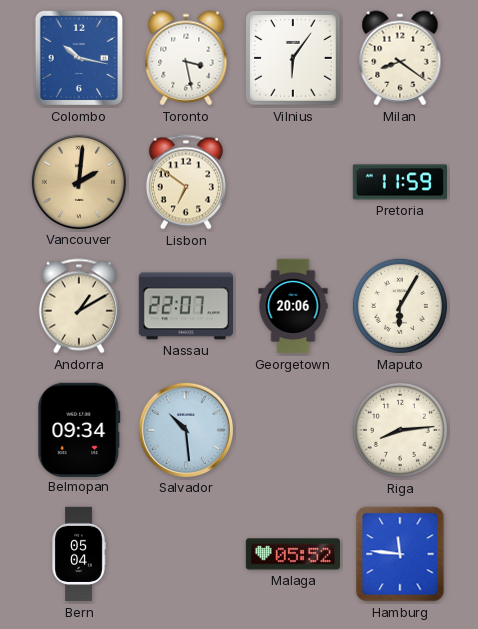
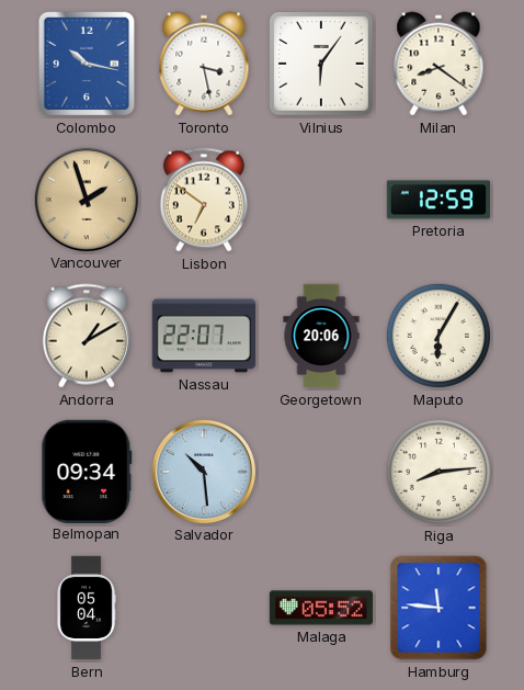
Vancouver: 2:01 -> 1:57 (86, 199)
Pretoria: 11:59 -> 12:59 (437, 200)
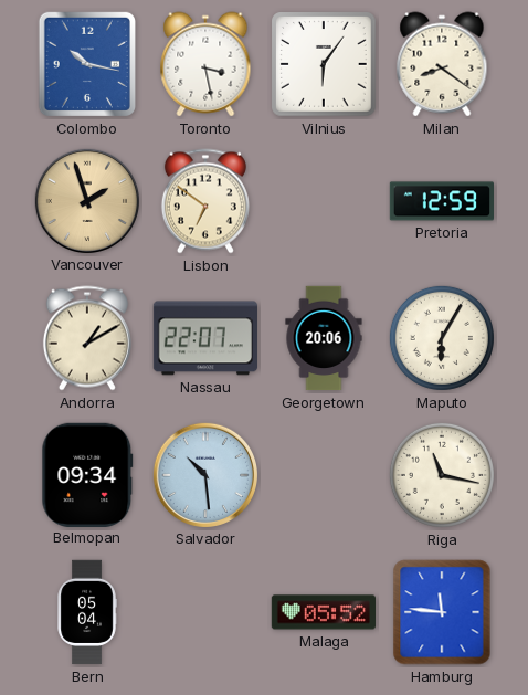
Riga: 8:14 -> 11:17 (442, 475)
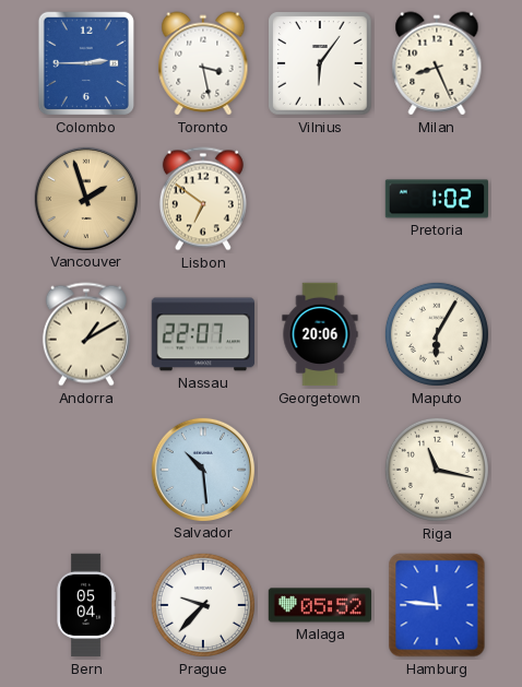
Colombo: 10:17 -> 2:45 (86, 63)
Milan: 8:21 -> 8:26 (437, 63)
Pretoria: 12:59 -> 1:02 (436, 199)
Belmopan: 09:34 -> none (87, 474)
Prague: none -> 9:37 (203, 605)
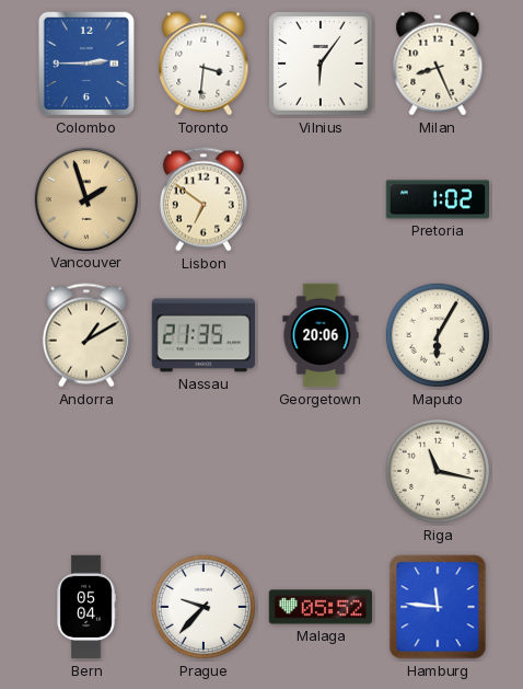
Toronto: 3:28 -> 3:31 (204, 64)
Nassau: 22:07 -> 21:35 (202, 335)
Salvador: 10:29 -> none (202, 469)
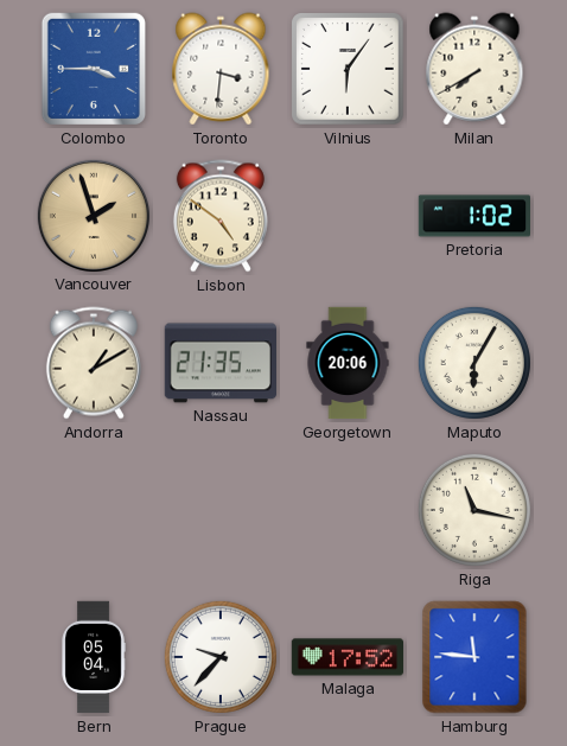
Colombo: 2:45 -> 3:45 (94, 69)
Milan: 8:26 -> 7:40 (474, 69)
Lisbon: 6:51 -> 4:51 (221, 216)
Malaga: 05:52 -> 17:52 (348, 657)
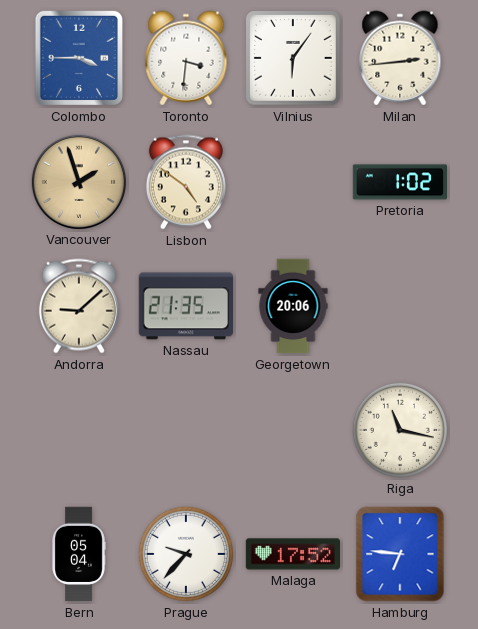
Milan: 7:40 -> 2:44 (400, 58)
Andorra: 1:10 -> 9:08 (79, 306)
Maputo: 6:05 -> none (474, 363)
Hamburg: 11:46 -> 6:46 (400, 554)
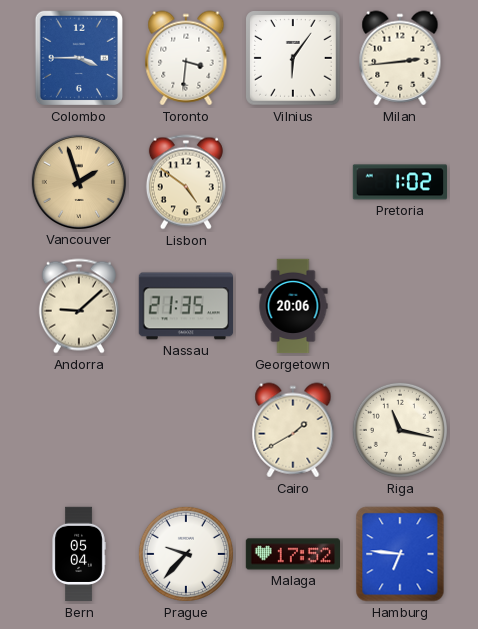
Cairo: none -> 1:40 (293, 430)
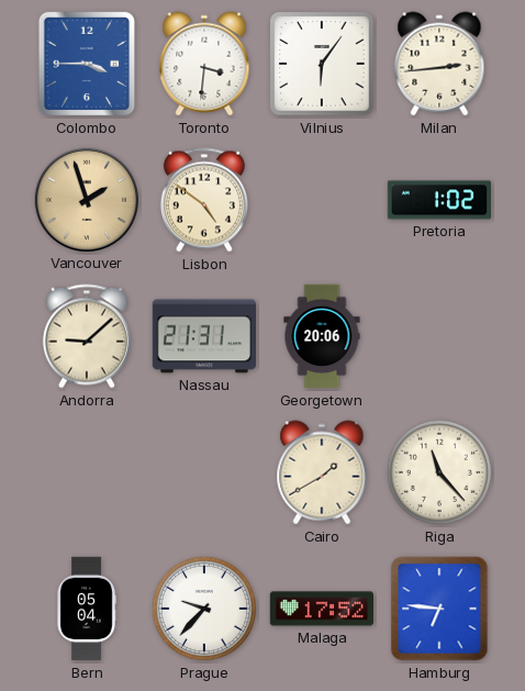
Nassau: 21:35 -> 21:31 (203, 336)
Riga: 11:17 -> 11:23 (439, 472)
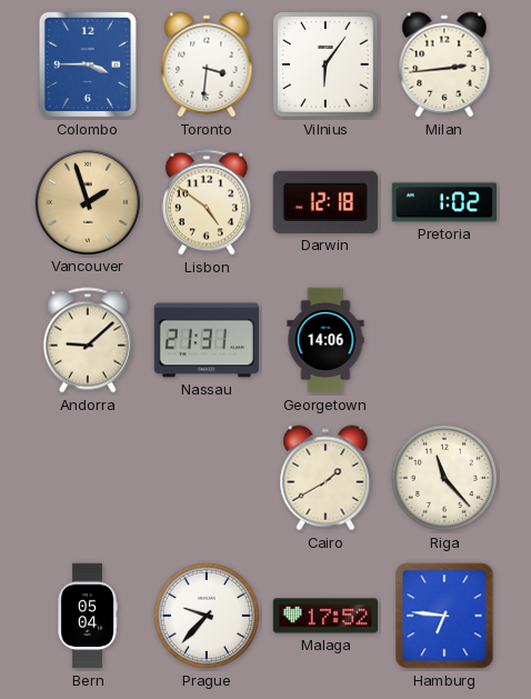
Darwin: none -> 12:18 (325, 202)
Georgetown: 20:06 -> 14:06 (325, 340)
